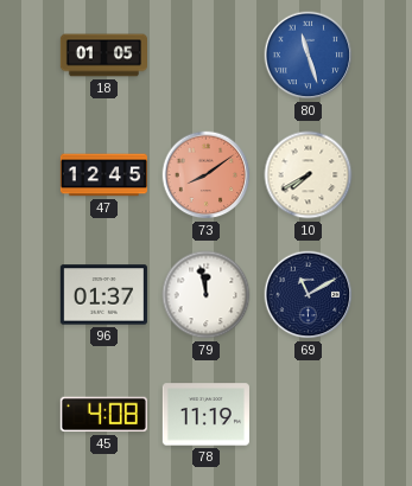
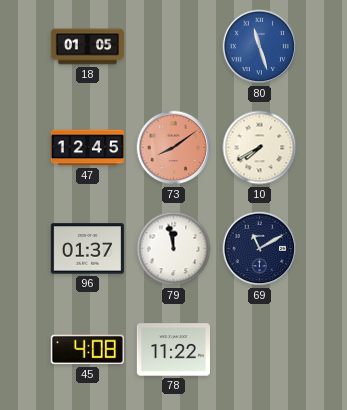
78: 11:19 -> 11:22 (173, 350)
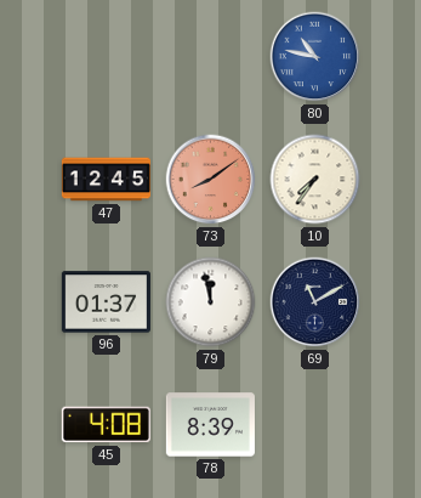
18: 01:05 -> none (87, 47)
80: 11:27 -> 10:47 (315, 57)
10: 7:40 -> 7:36 (315, 180)
78: 11:22 -> 8:39 (210, 425)
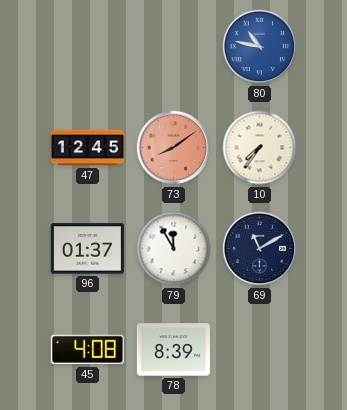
79: 11:58 -> 11:55 (174, 249)
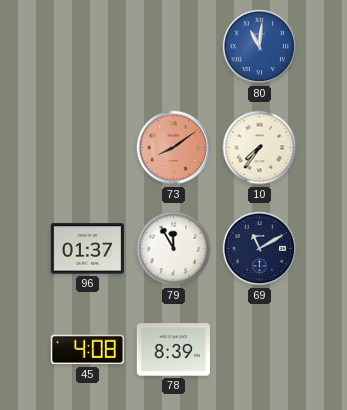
80: 10:47 -> 11:01 (260, 47)
47: 12:45 -> none (87, 148)
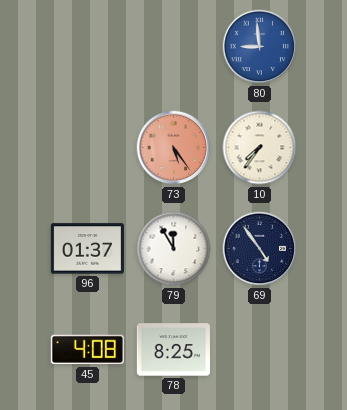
80: 11:01 -> 8:59 (260, 47)
73: 8:09 -> 5:24 (174, 148)
69: 11:10 -> 4:54 (260, 249)
78: 8:39 -> 8:25 (173, 350)
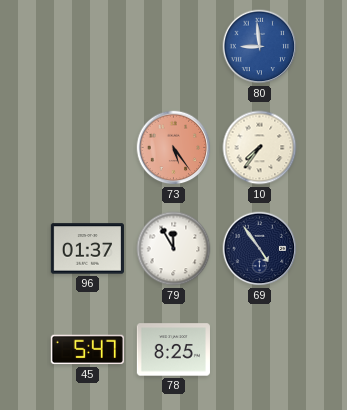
45: 4:08 -> 5:47 (87, 350)
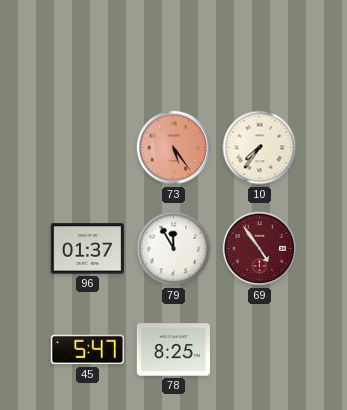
80: 8:59 -> none (260, 47)
69 dial: navy -> burgundy (260, 249)
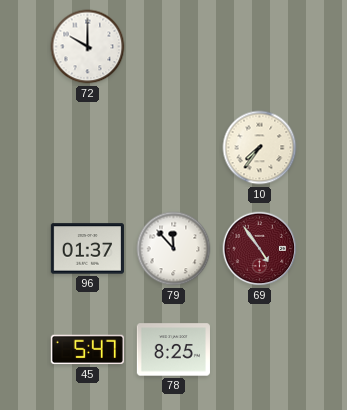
72: none -> 10:00 (88, 47)
73: 5:24 -> none (174, 148)
79: 11:55 -> 11:53 (174, 249)
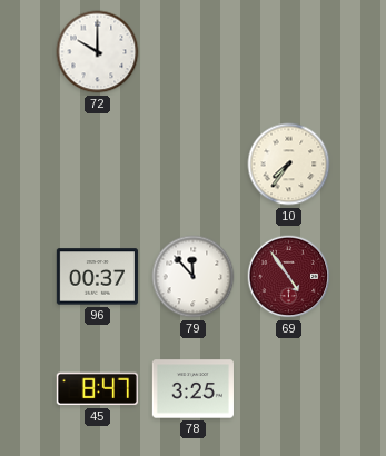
96: 01:37 -> 00:37 (97, 277)
45: 5:47 -> 8:47 (97, 389)
78: 8:25 -> 3:25 (192, 389)
